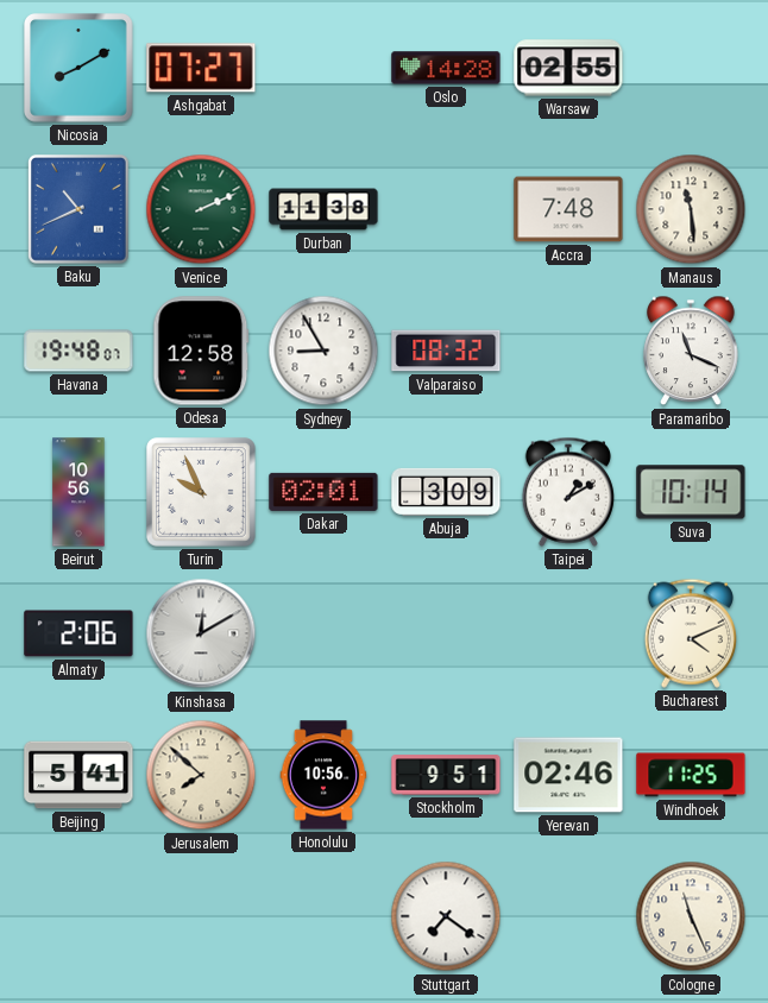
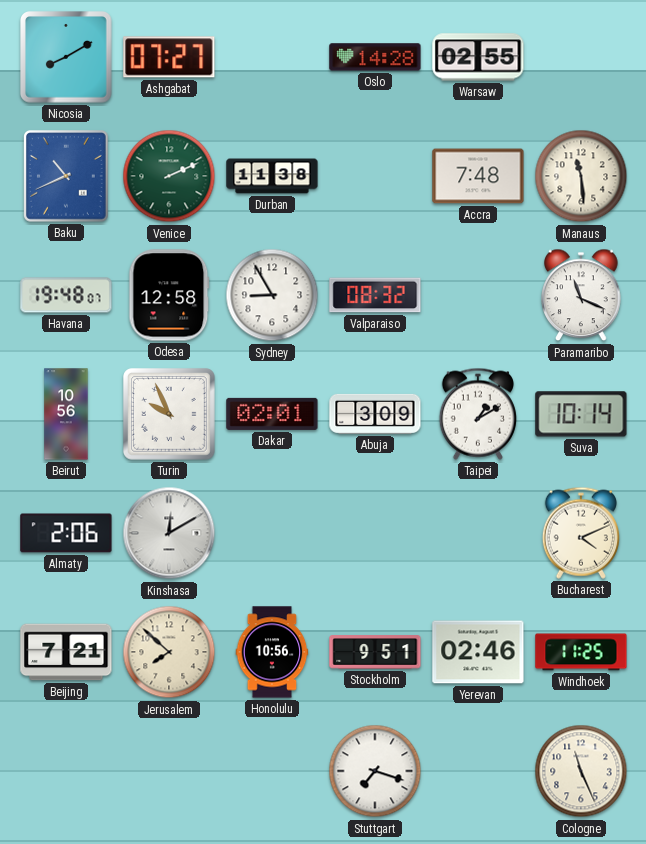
Beijing: 5:41 -> 7:21 (66, 652)
Stuttgart: 7:21 -> 7:18 (375, 771)
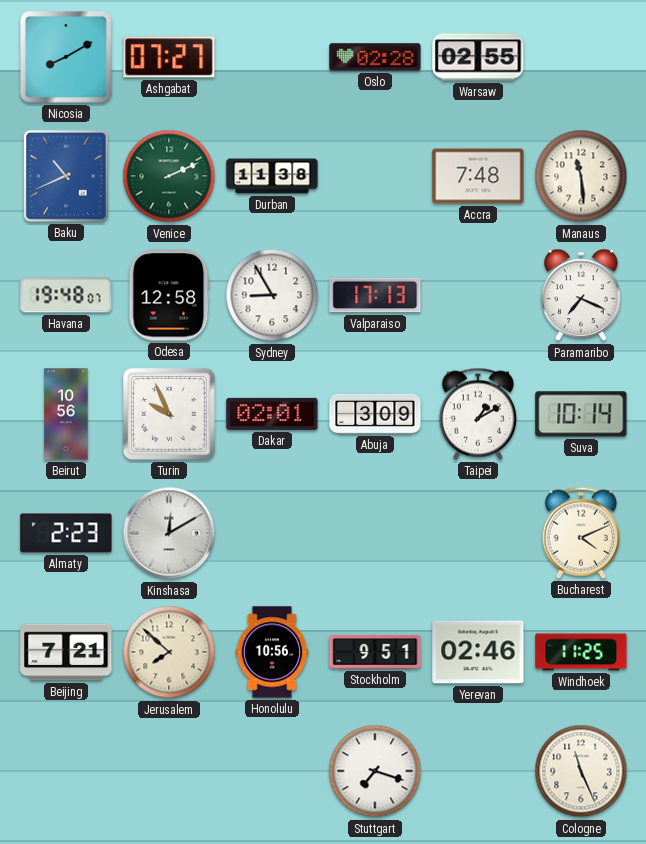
Oslo: 14:28 -> 02:28 (375, 57)
Valparaiso: 08:32 -> 17:13 (375, 295)
Paramaribo: 11:19 -> 7:19 (581, 295)
Almaty: 2:06 -> 2:23 (66, 533)
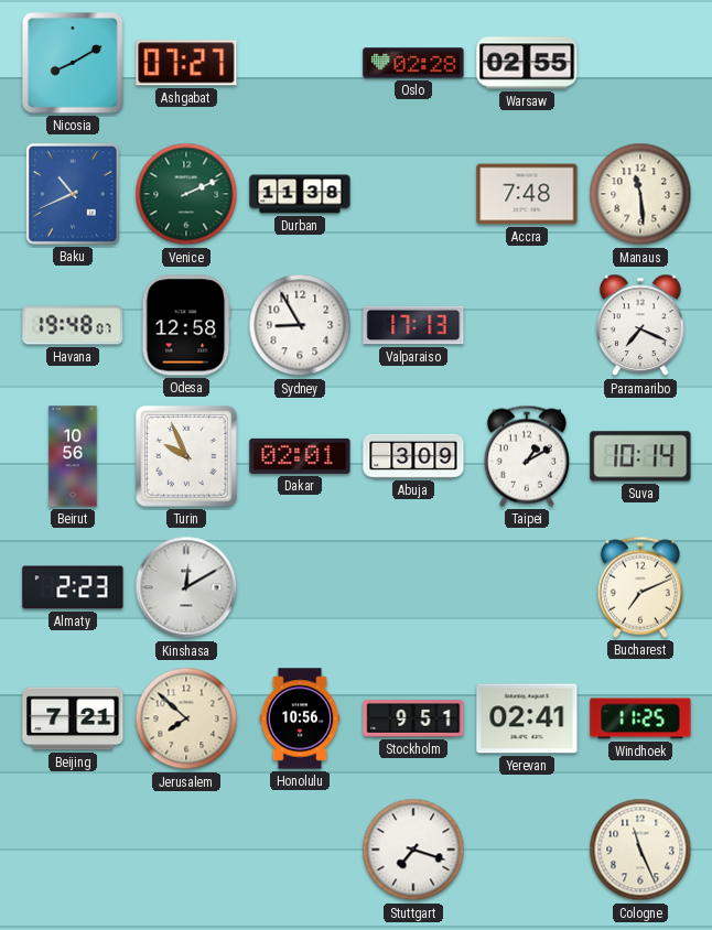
Bucharest: 4:11 -> 7:11 (640, 587)
Yerevan: 02:46 -> 02:41 (527, 718)
